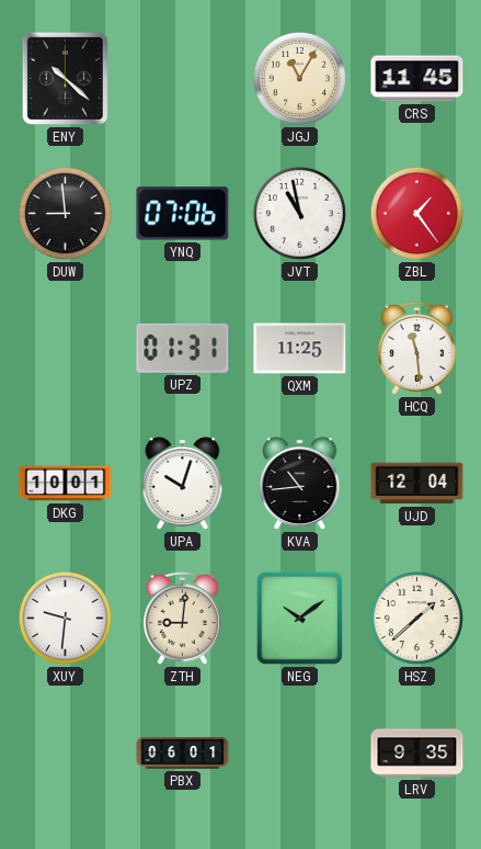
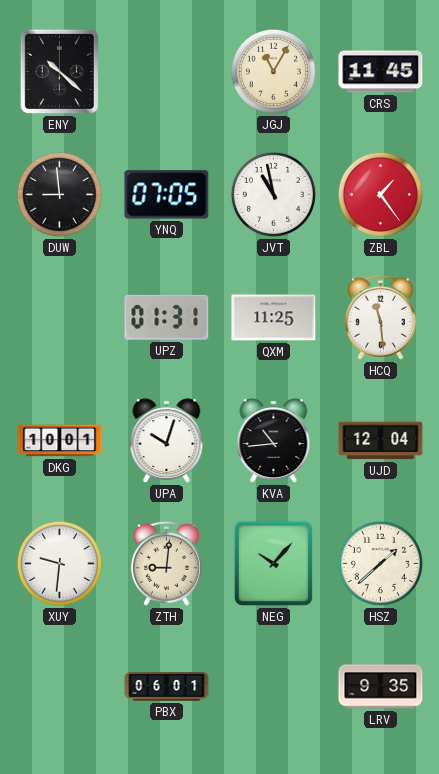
YNQ: 07:06 -> 07:05 (167, 195)
NEG: 10:09 -> 10:07 (273, 563)
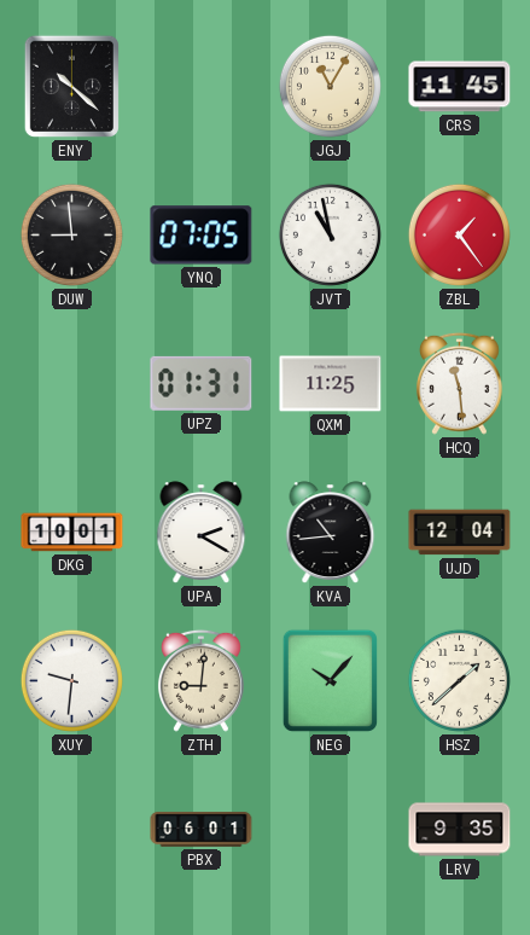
UPA: 10:03 -> 2:20 (202, 533)
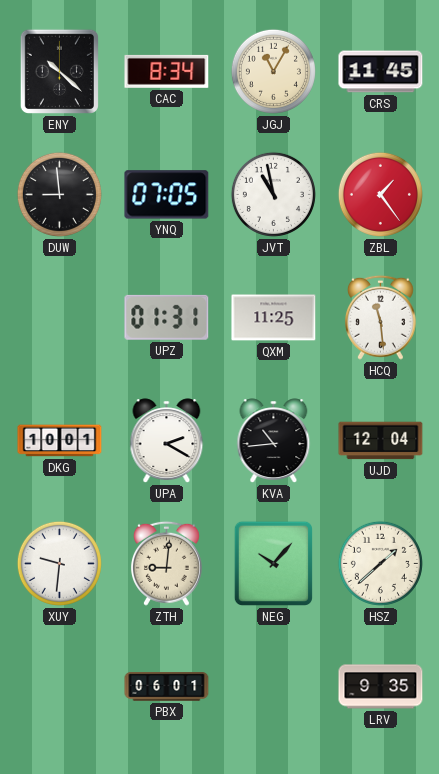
CAC: none -> 8:34 (167, 71)
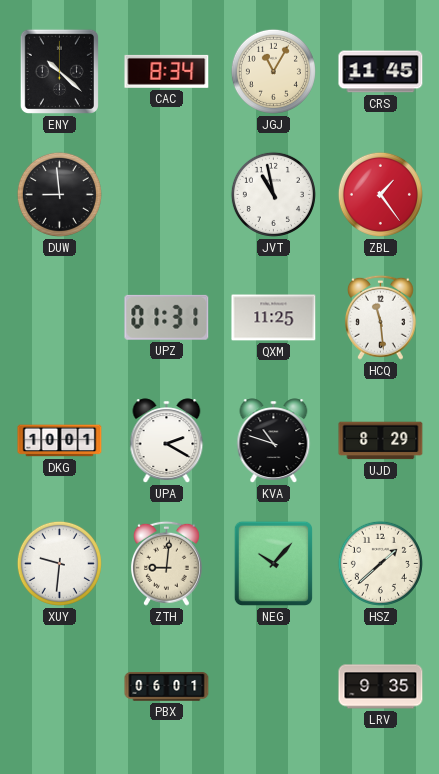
YNQ: 07:05 -> none (167, 195)
KVA: 10:44 -> 10:48 (274, 441)
UJD: 12:04 -> 8:29 (381, 441)
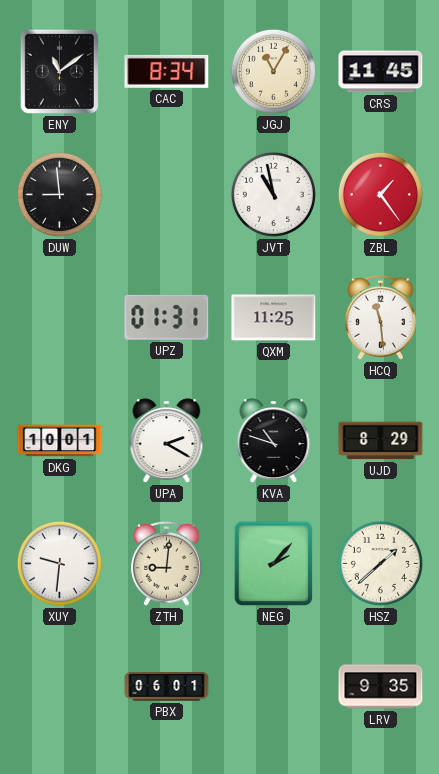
ENY: 10:22 -> 11:09 (59, 71)
NEG: 10:07 -> 2:07 (273, 563)
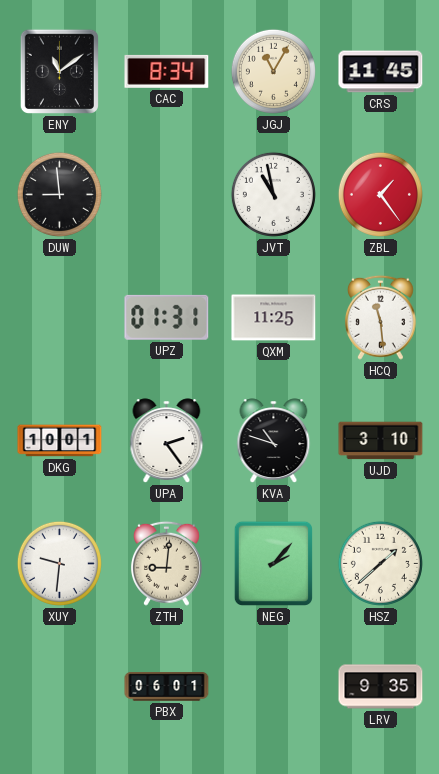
UPA: 2:20 -> 2:24 (167, 441)
UJD: 8:29 -> 3:10 (381, 441)
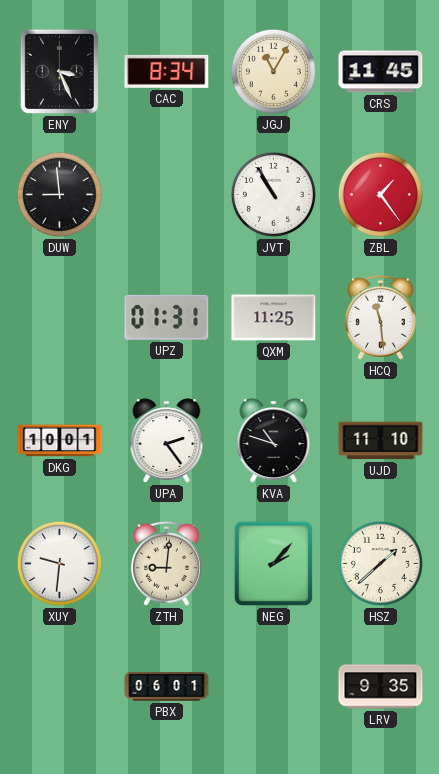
ENY: 11:09 -> 3:26 (59, 71)
JVT: 10:58 -> 10:55 (273, 194)
UJD: 3:10 -> 11:10 (381, 441)
